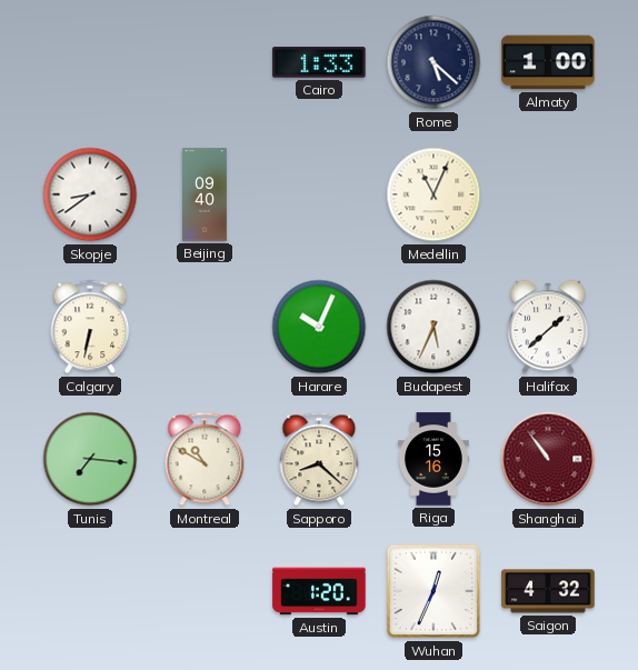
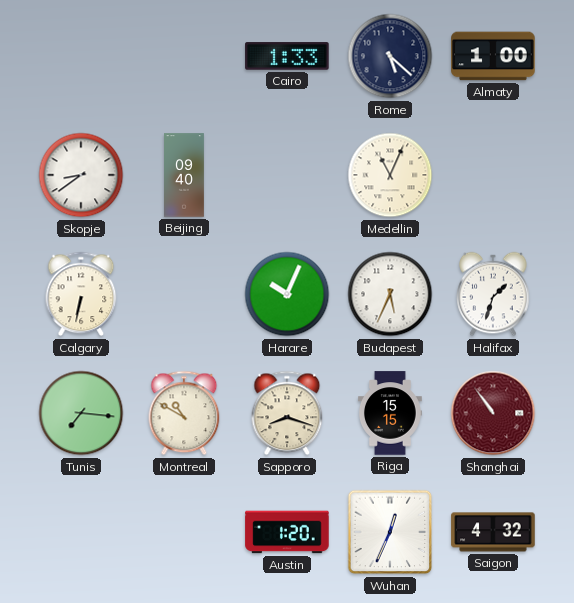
Halifax: 1:38 -> 1:33 (493, 294)
Sapporo: 8:22 -> 8:18 (287, 413)
Riga: 15:16 -> 15:15 (390, 413)
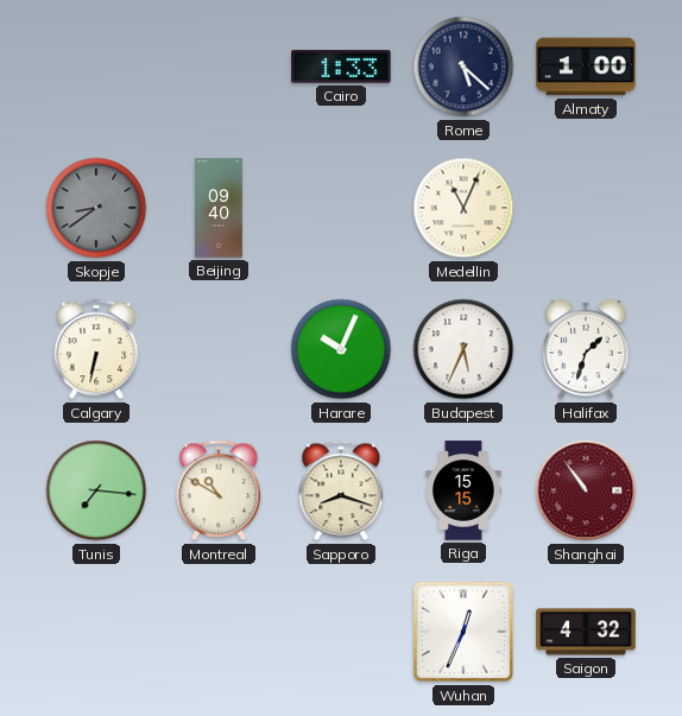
Skopje dial: white -> grey (96, 208)
Austin: 1:20 -> none (287, 532)
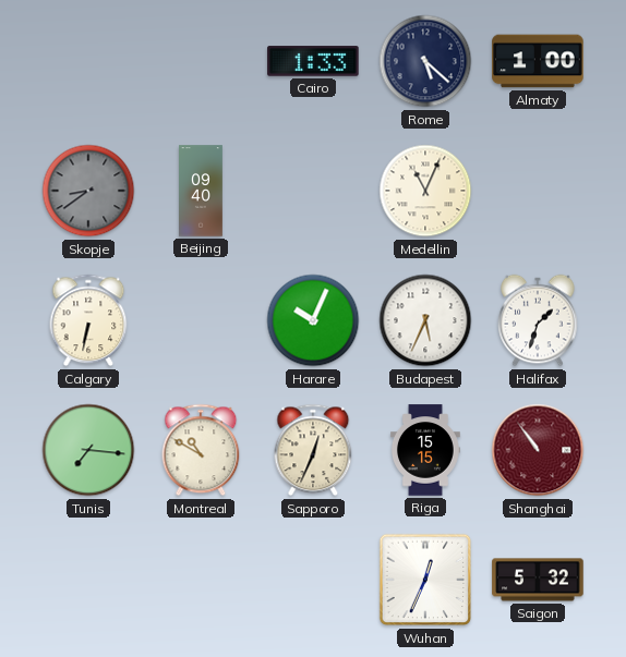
Sapporo: 8:18 -> 12:34 (313, 450)
Saigon: 4:32 -> 5:32 (538, 580)
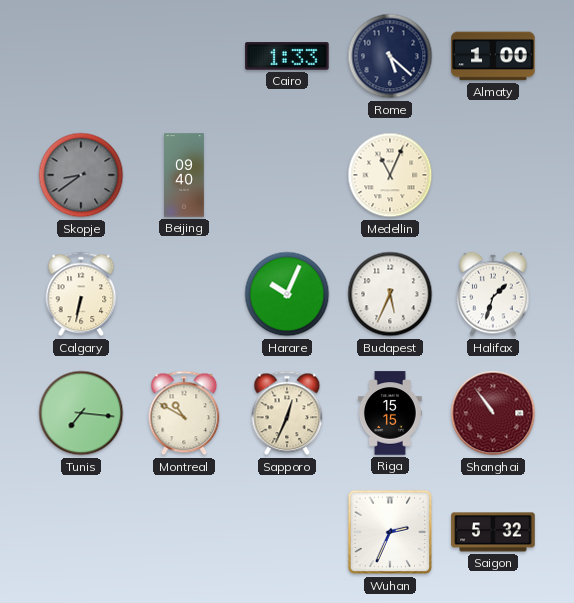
Wuhan: 12:34 -> 2:34 (390, 532)
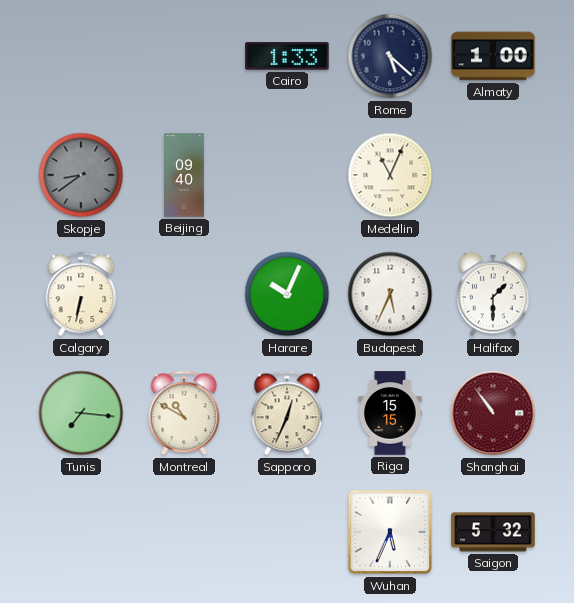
Halifax: 1:33 -> 1:30 (493, 294)
Wuhan: 2:34 -> 5:34 (390, 532)
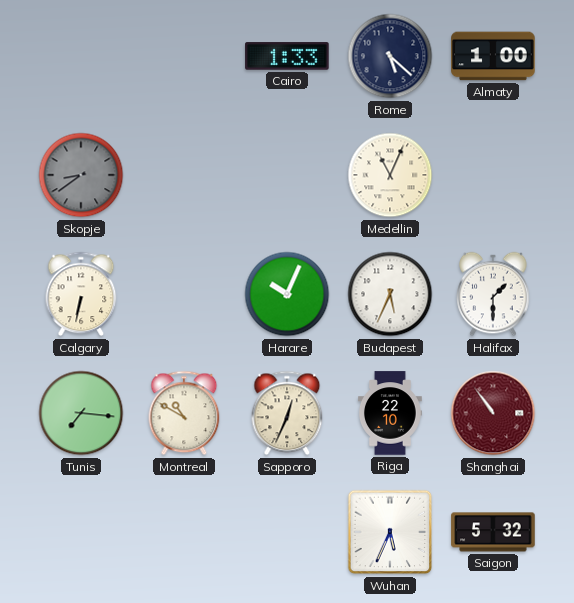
Beijing: 09:40 -> none (185, 175)
Riga: 15:15 -> 22:10 (390, 413)
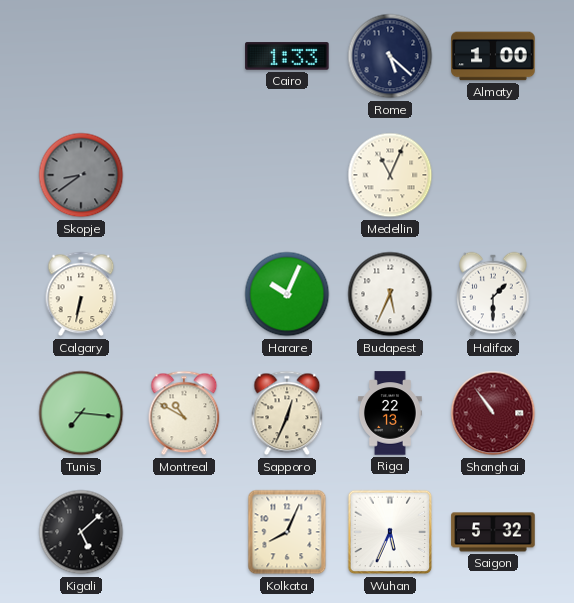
Riga: 22:10 -> 22:13 (390, 413)
Kigali: none -> 5:08 (81, 532)
Kolkata: none -> 8:04 (287, 532)
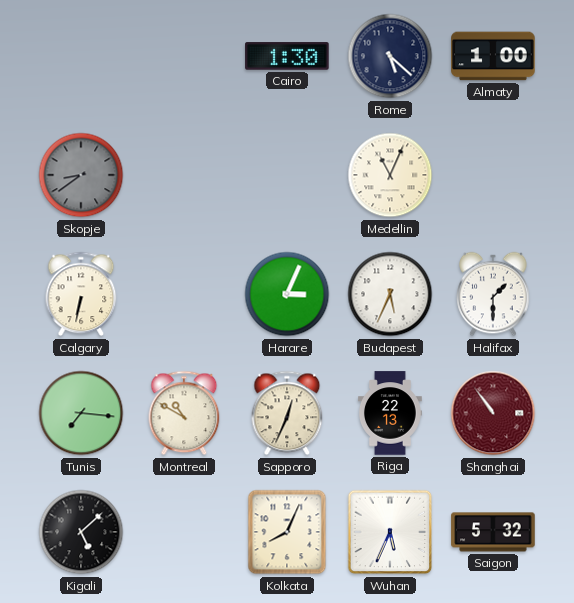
Cairo: 1:33 -> 1:30 (287, 56)
Harare: 10:04 -> 3:04 (287, 294)
